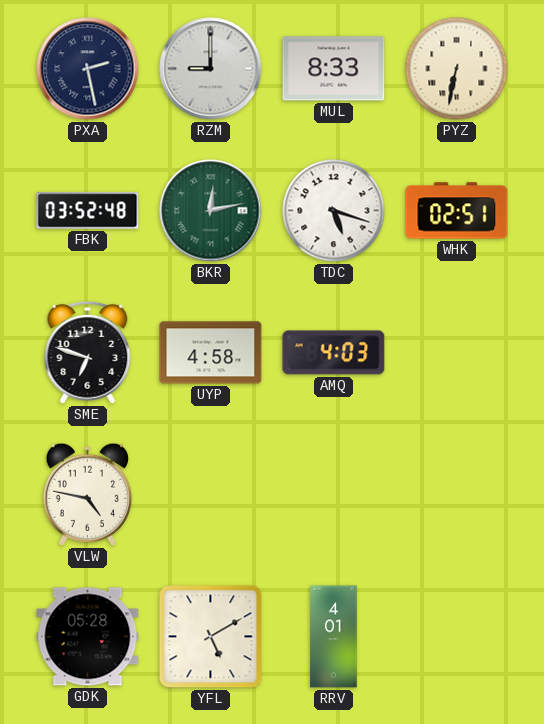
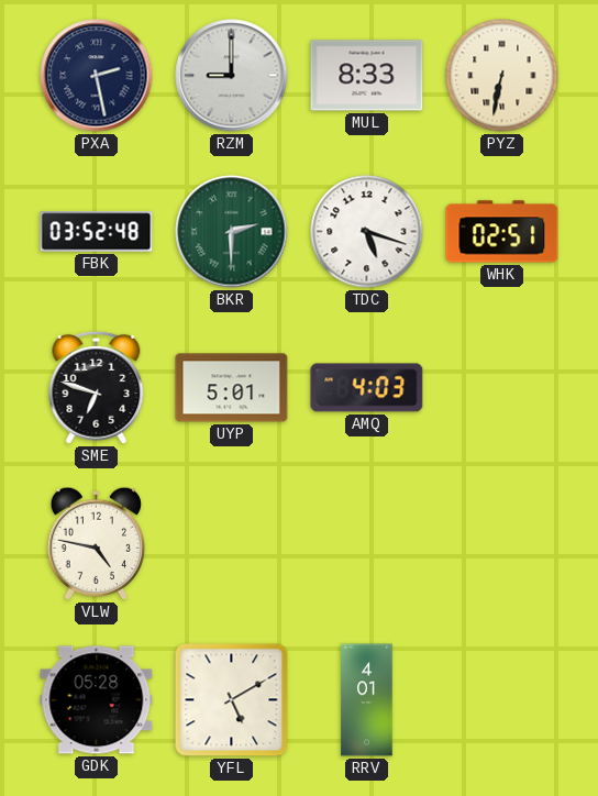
BKR: 12:13 -> 2:30 (232, 232)
UYP: 4:58 -> 5:01 (232, 388)
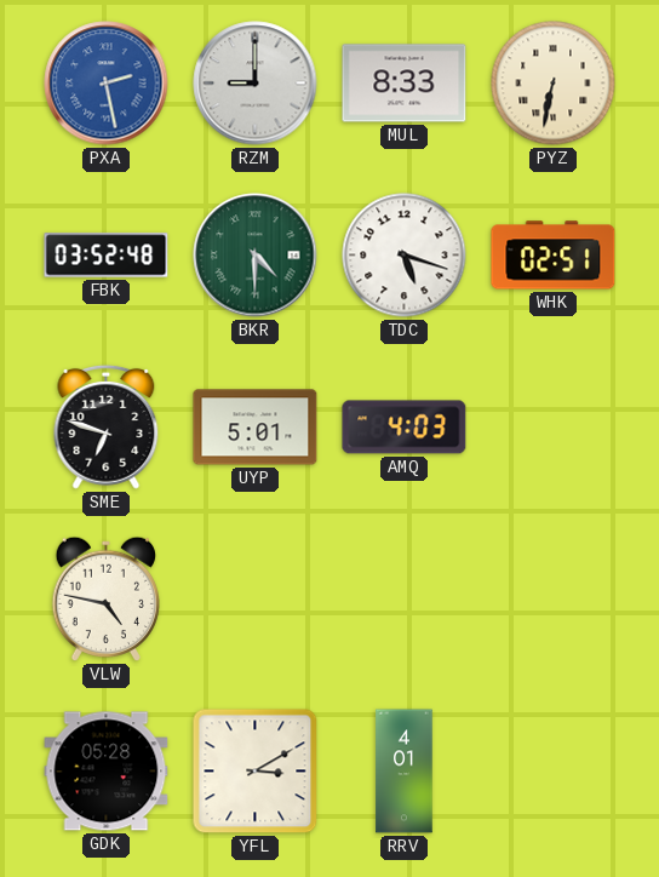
PXA dial: navy -> blue (107, 84)
BKR: 2:30 -> 4:30 (256, 256)
YFL: 5:10 -> 3:10 (256, 772)
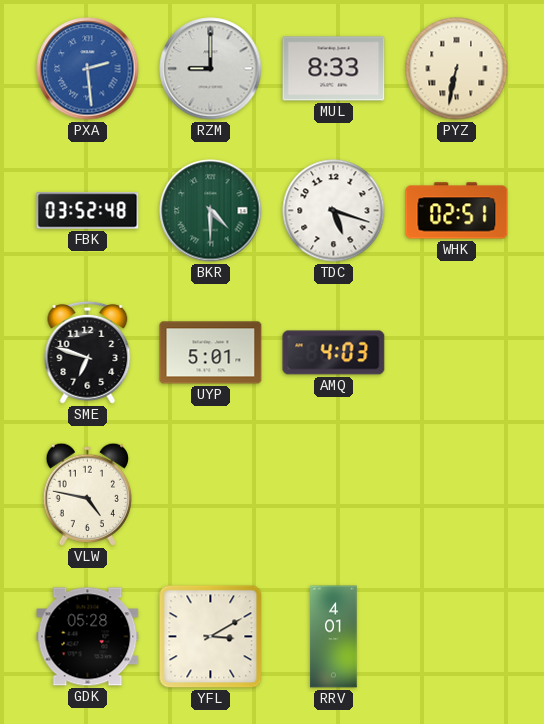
PXA: 2:28 -> 2:29 (88, 69)
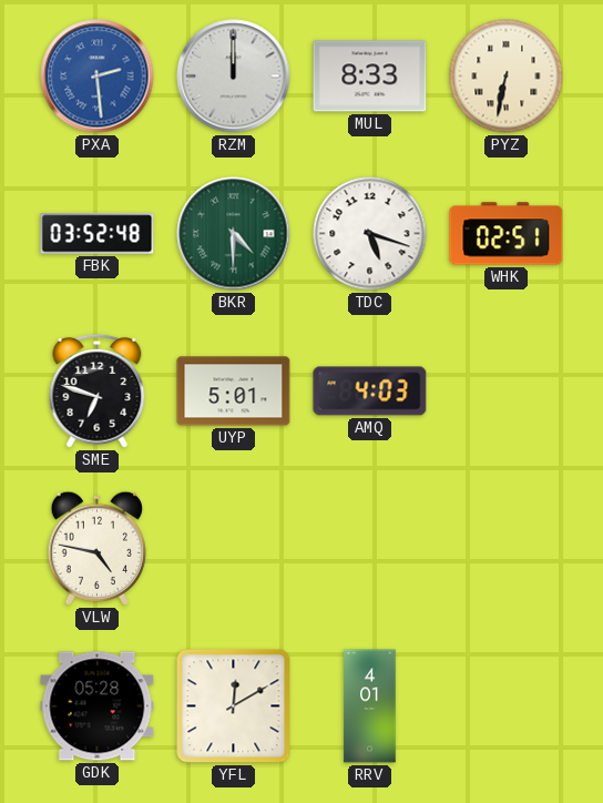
RZM: 9:00 -> 12:00 (234, 77)
YFL: 3:10 -> 12:10 (234, 707)
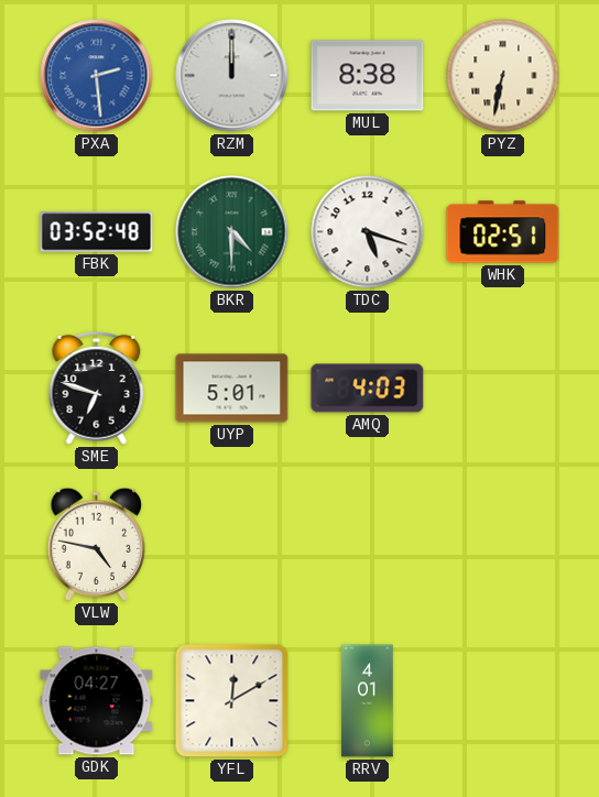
MUL: 8:33 -> 8:38 (368, 76)
GDK: 05:28 -> 04:27 (97, 701)
